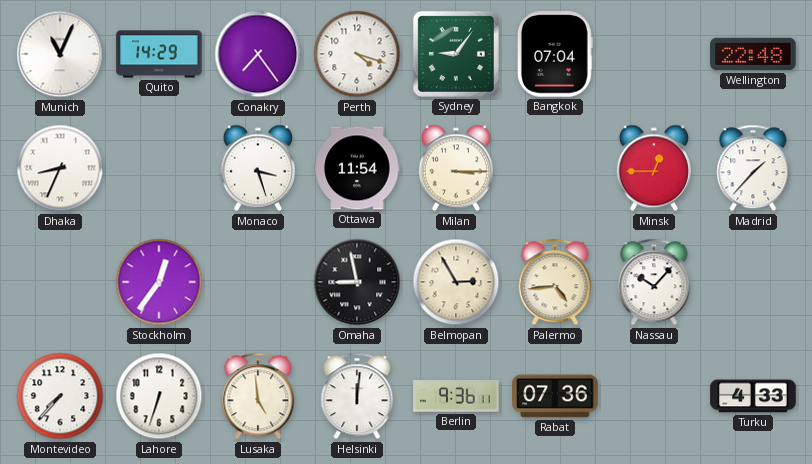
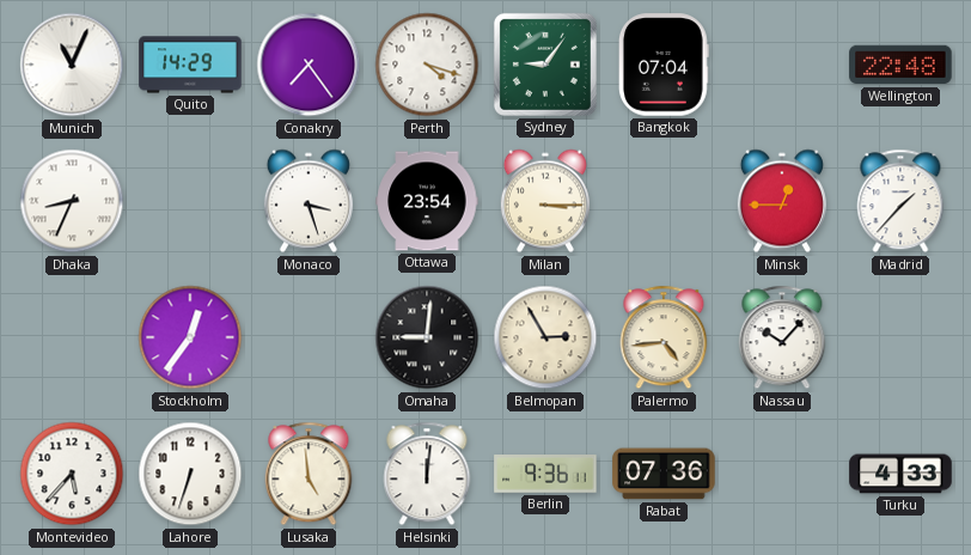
Ottawa: 11:54 -> 23:54 (427, 201)
Omaha: 8:58 -> 9:01 (427, 337)
Montevideo: 7:37 -> 5:37 (72, 474)
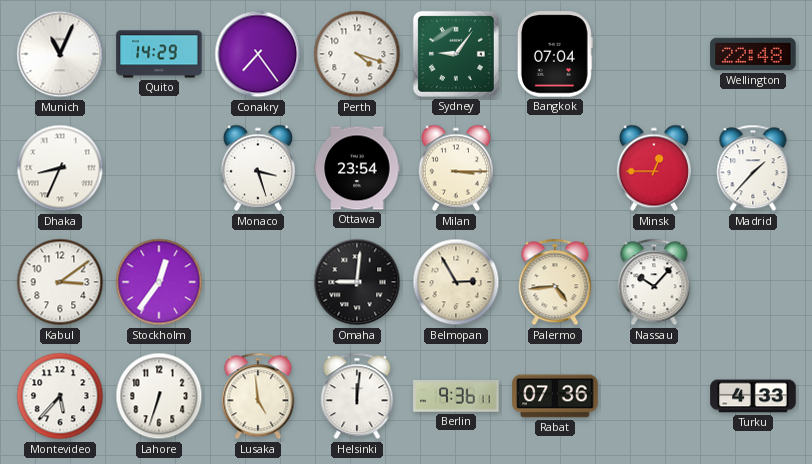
Kabul: none -> 3:09 (60, 282)
